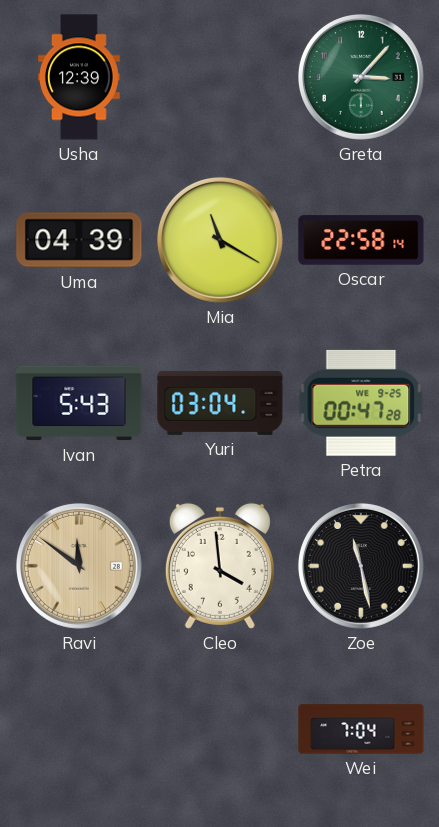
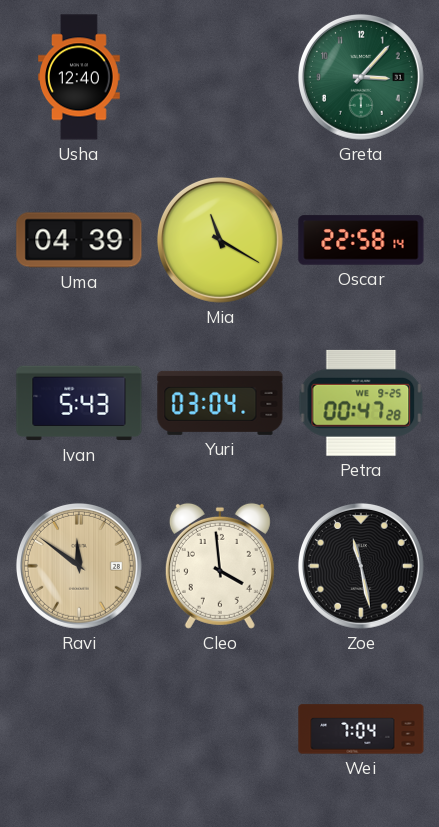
Usha: 12:39 -> 12:40 (80, 77)
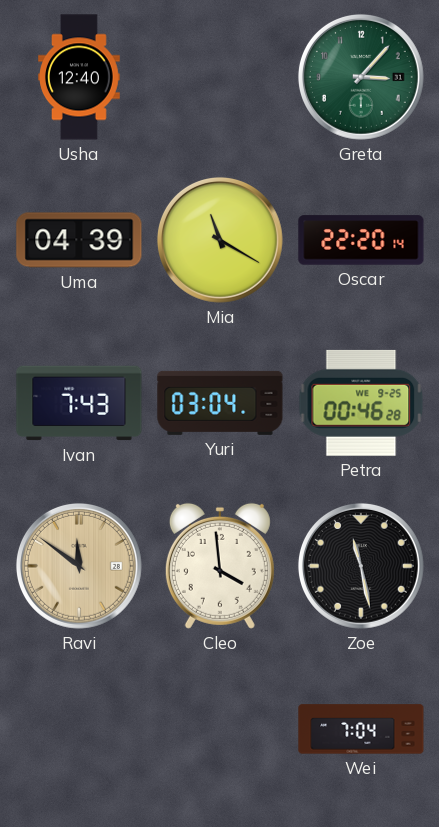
Oscar: 22:58 -> 22:20 (361, 240)
Ivan: 5:43 -> 7:43 (79, 403)
Petra: 00:47 -> 00:46 (361, 403)
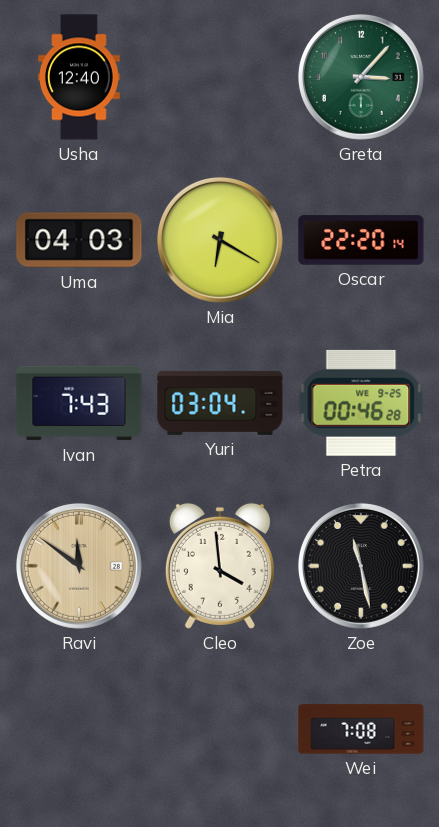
Uma: 04:39 -> 04:03 (79, 240)
Mia: 11:20 -> 6:20 (220, 240)
Wei: 7:04 -> 7:08 (361, 729)
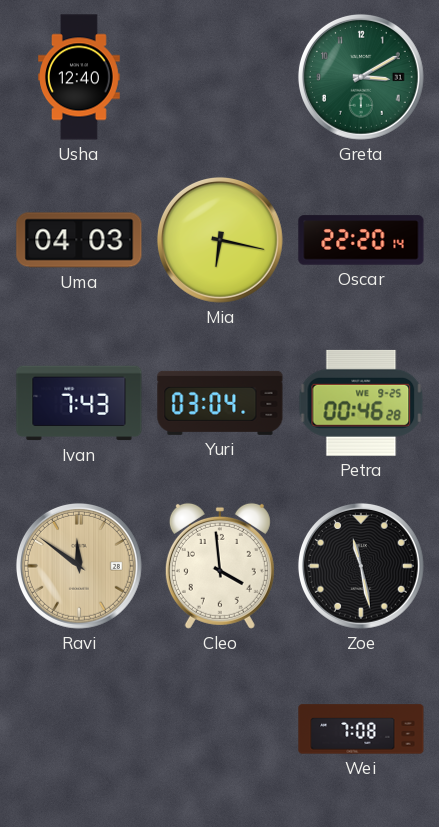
Greta: 3:07 -> 3:10 (361, 77)
Mia: 6:20 -> 6:17 (220, 240)
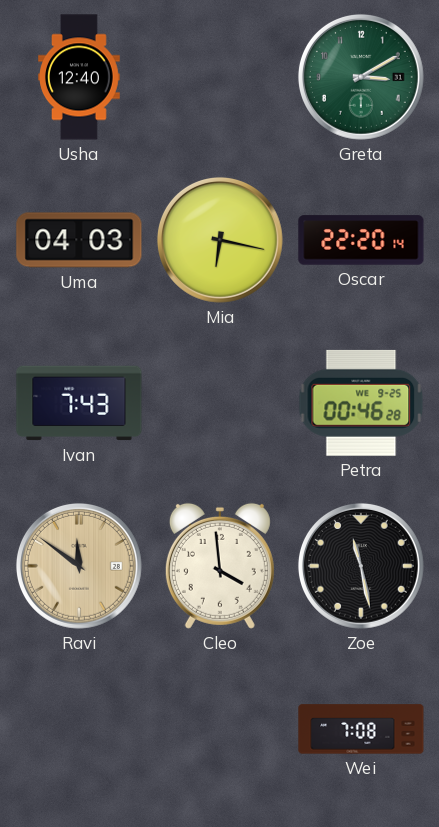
Yuri: 03:04 -> none (220, 403)
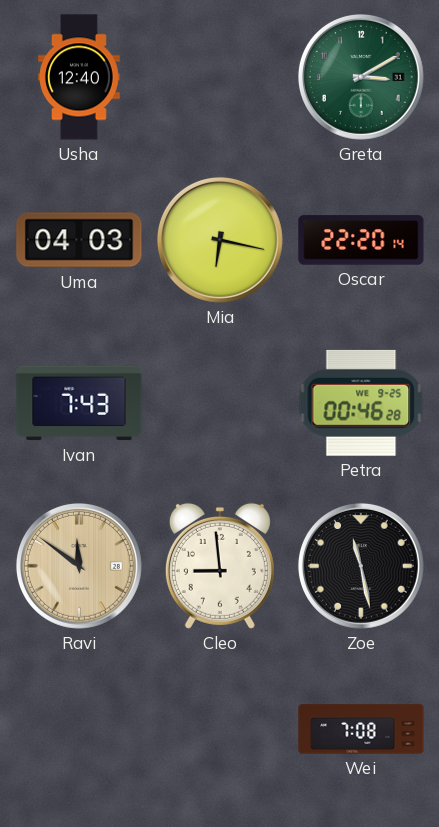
Cleo: 3:59 -> 8:59 (220, 566)
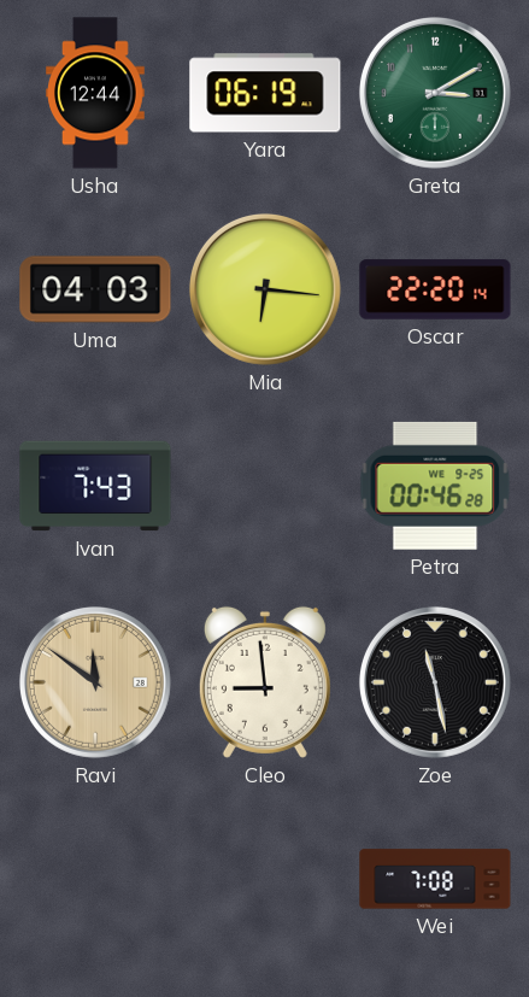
Usha: 12:40 -> 12:44 (96, 93)
Yara: none -> 06:19 (265, 93)
Mia: 6:17 -> 6:16 (265, 289)
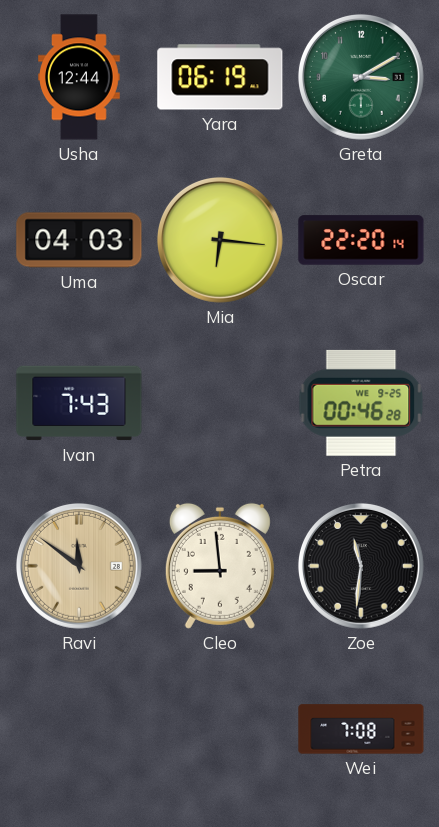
Zoe: 11:28 -> 11:31 (361, 566)
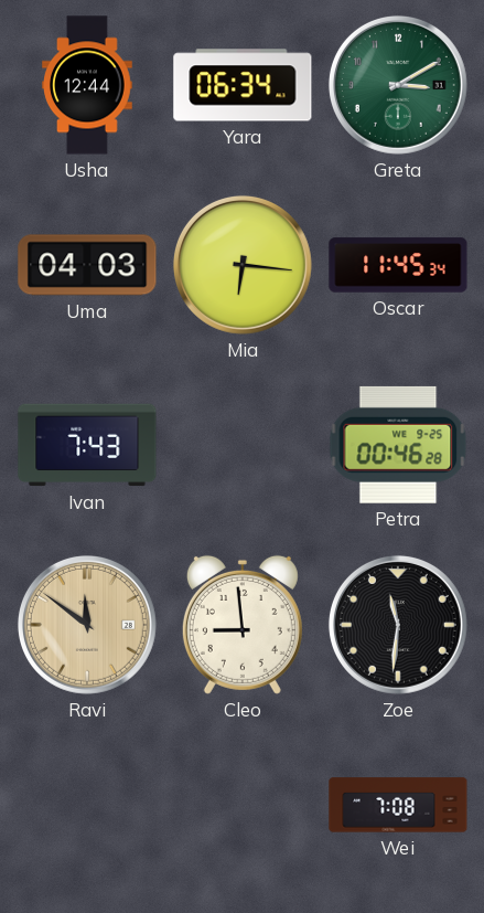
Yara: 06:19 -> 06:34 (243, 85)
Oscar: 22:20 -> 11:45 (398, 265)
